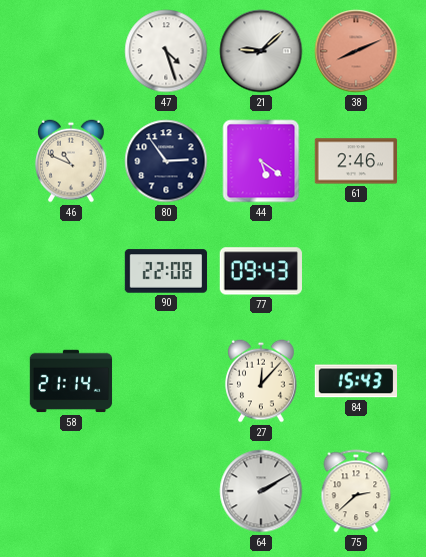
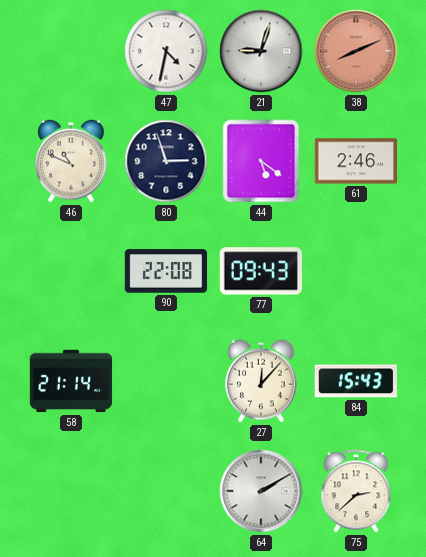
47: 4:27 -> 4:32 (166, 51)
21: 9:08 -> 9:03 (261, 51)
80: 2:54 -> 2:57 (166, 161)
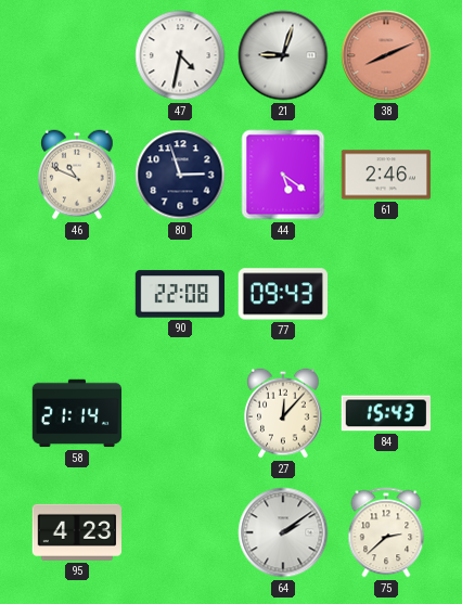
95: none -> 4:23 (77, 532)
64: 2:10 -> 2:09 (283, 532)
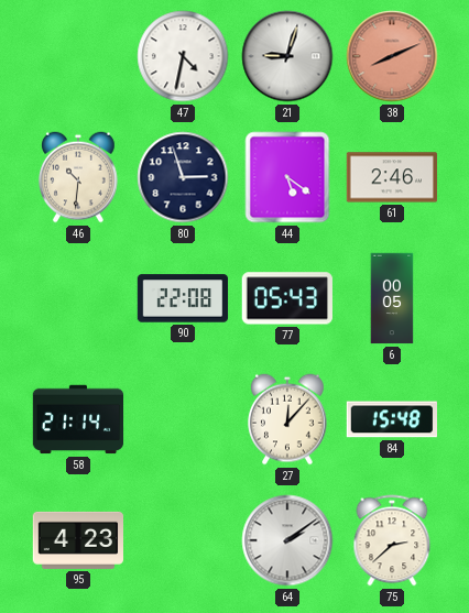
46: 10:49 -> 10:31 (79, 177)
77: 09:43 -> 05:43 (287, 298)
6: none -> 00:05 (392, 298)
84: 15:43 -> 15:48 (391, 419)
